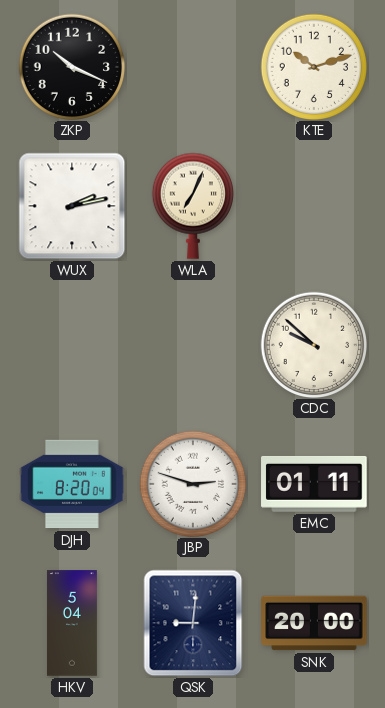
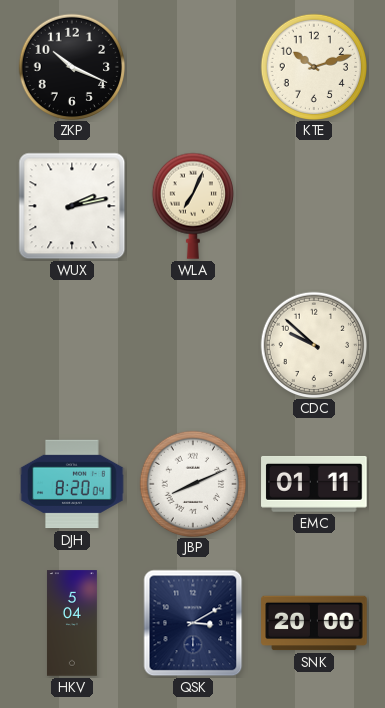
JBP: 2:48 -> 8:11 (192, 483)
QSK: 9:01 -> 3:10 (193, 623)
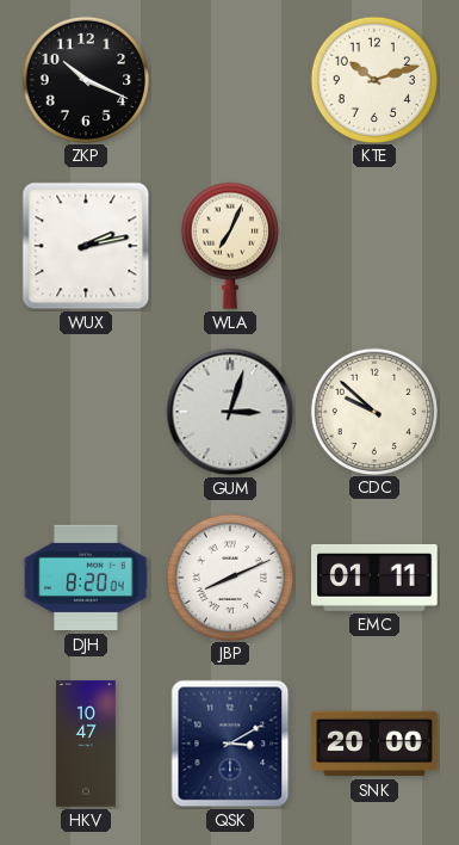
GUM: none -> 3:03 (230, 412)
HKV: 5:04 -> 10:47 (86, 744)
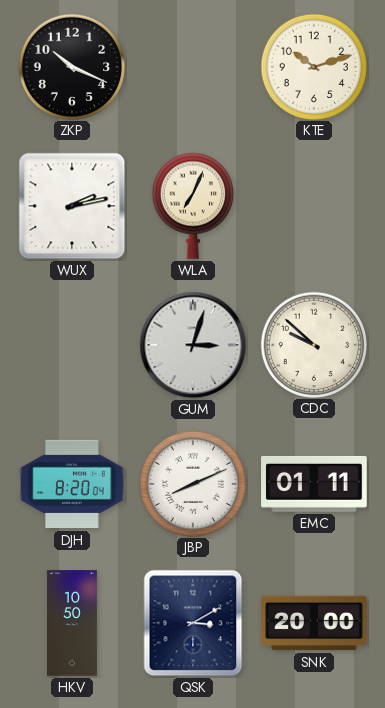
HKV: 10:47 -> 10:50 (72, 623)
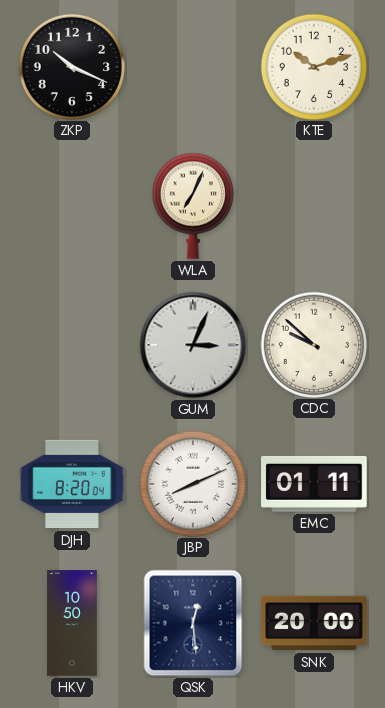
WUX: 2:13 -> none (72, 206)
GUM: 3:03 -> 3:04 (193, 345)
QSK: 3:10 -> 12:29 (193, 623)
